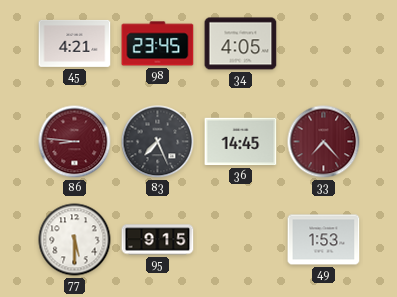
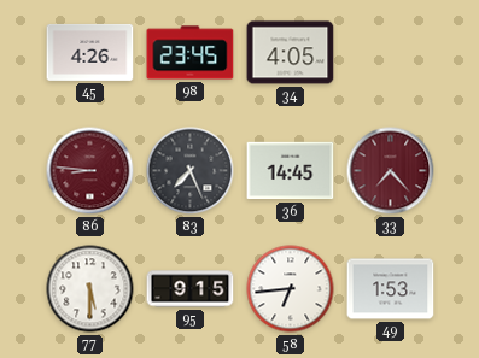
45: 4:21 -> 4:26 (90, 52)
58: none -> 6:44 (291, 289)
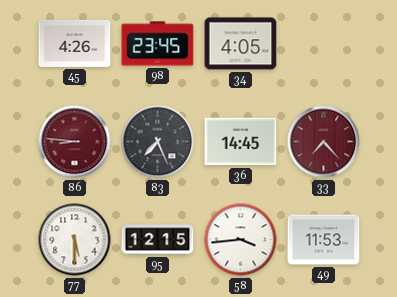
95: 9:15 -> 12:15 (158, 240)
58: 6:44 -> 3:44 (241, 240)
49: 1:53 -> 11:53 (324, 240)
